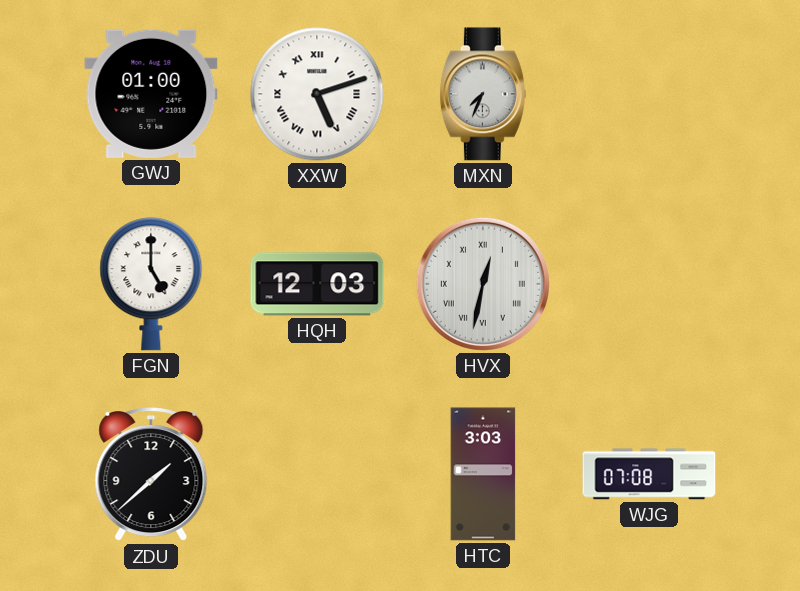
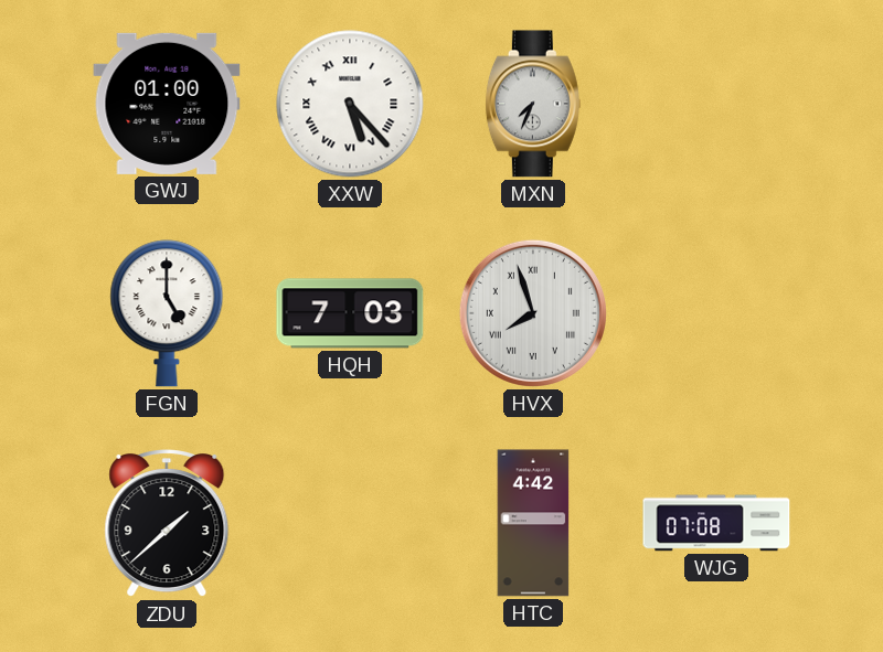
XXW: 5:12 -> 5:23 (350, 104)
HQH: 12:03 -> 7:03 (350, 313)
HVX: 12:32 -> 7:57 (533, 313)
HTC: 3:03 -> 4:42 (533, 523)
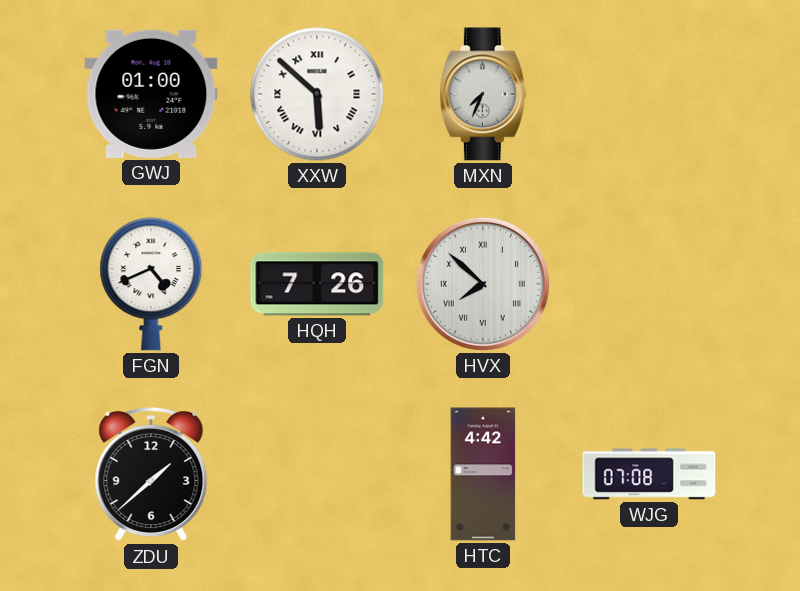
XXW: 5:23 -> 5:52 (317, 94)
FGN: 5:00 -> 4:41 (151, 284)
HQH: 7:03 -> 7:26 (317, 284)
HVX: 7:57 -> 7:52 (483, 284)
